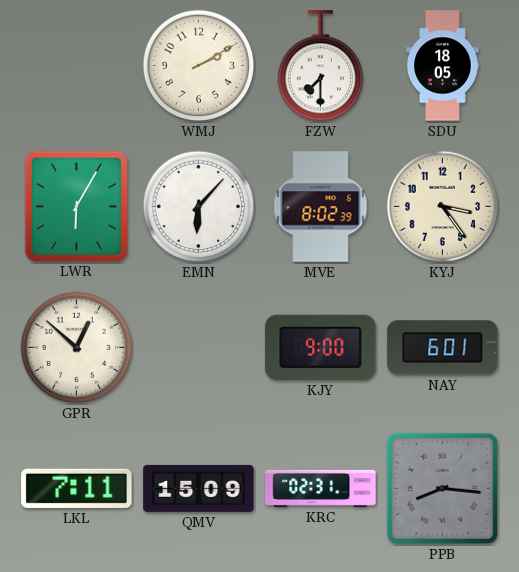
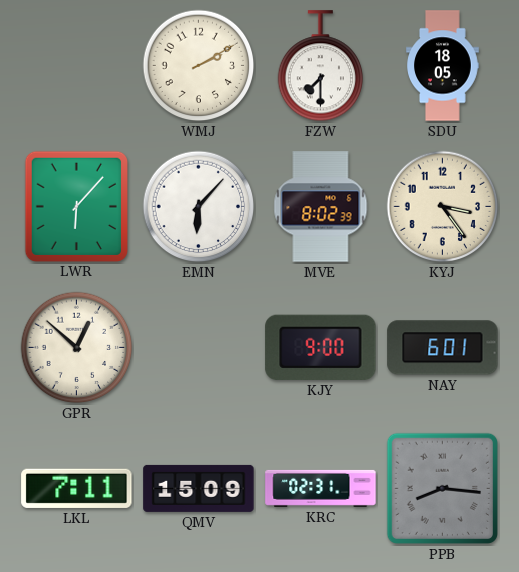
LWR: 6:05 -> 6:07 (76, 206)
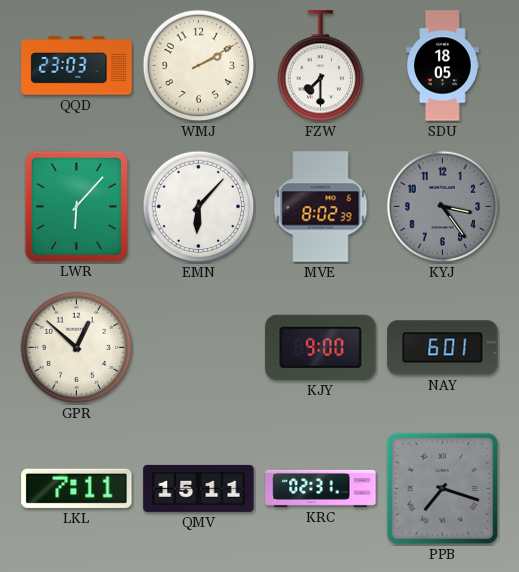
QQD: none -> 23:03 (77, 66)
KYJ dial: cream -> grey (443, 207)
QMV: 15:09 -> 15:11 (199, 488)
PPB: 8:16 -> 7:18 (442, 488)
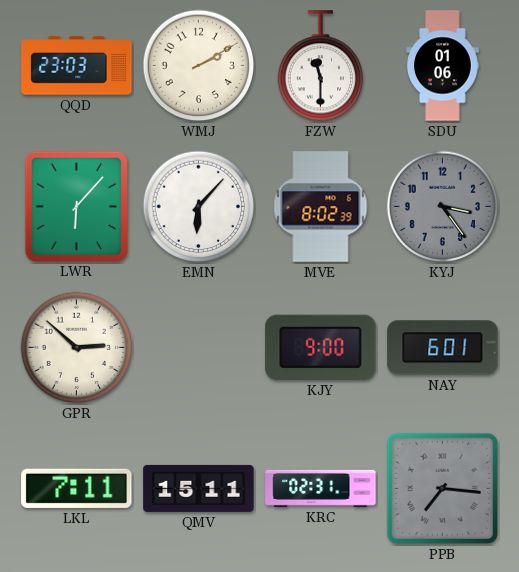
FZW: 7:30 -> 11:30 (321, 66)
SDU: 18:05 -> 01:06 (443, 66)
GPR: 12:52 -> 2:52 (77, 348)
PPB: 7:18 -> 7:16 (442, 488)
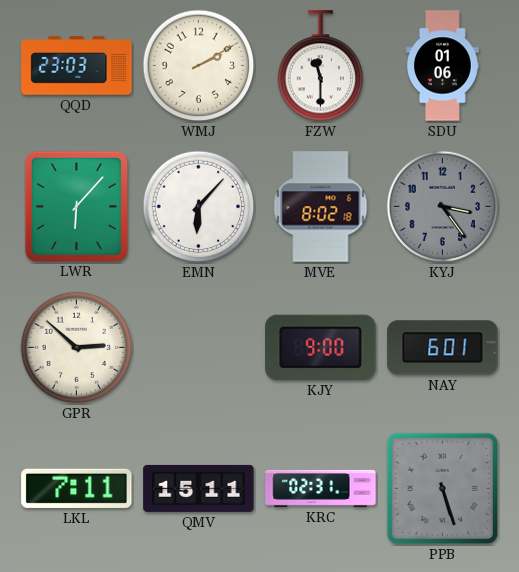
MVE: 8:02:39 -> 8:02:18 (321, 207)
PPB: 7:16 -> 5:27 (442, 488)
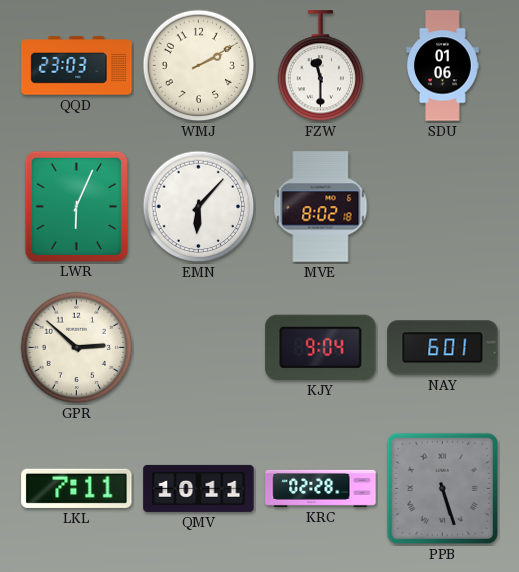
LWR: 6:07 -> 6:04 (76, 206)
KYJ: 3:24 -> none (443, 207)
KJY: 9:00 -> 9:04 (321, 347)
QMV: 15:11 -> 10:11 (199, 488)
KRC: 02:31 -> 02:28 (321, 488)
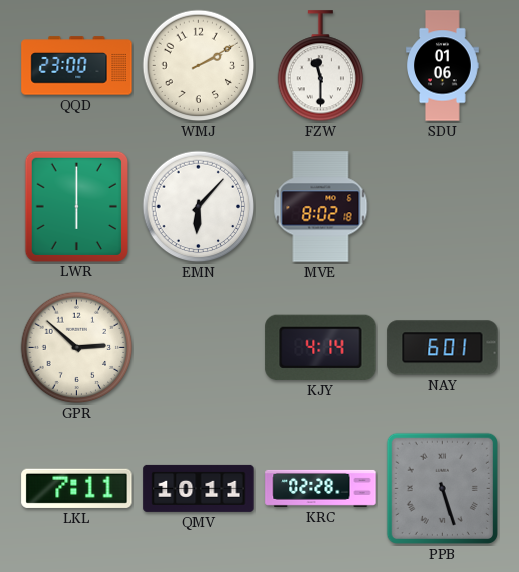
QQD: 23:03 -> 23:00 (77, 66)
LWR: 6:04 -> 6:00 (76, 206)
KJY: 9:04 -> 4:14 (321, 347)
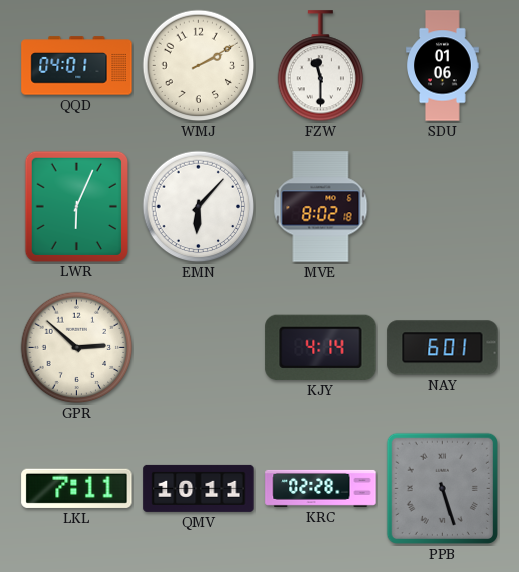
QQD: 23:00 -> 04:01 (77, 66)
LWR: 6:00 -> 6:04 (76, 206)
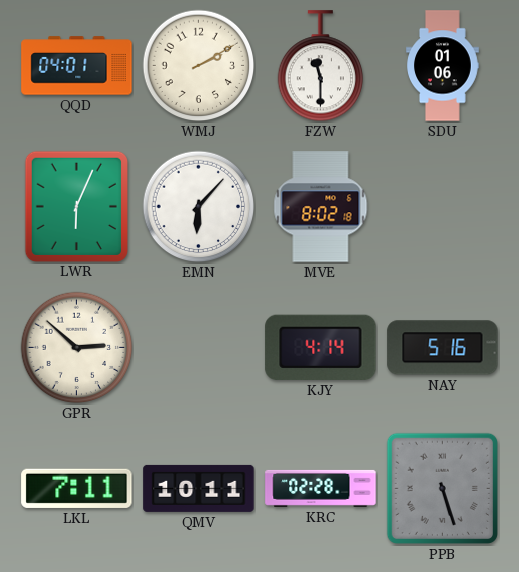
NAY: 6:01 -> 5:16 (443, 348)
